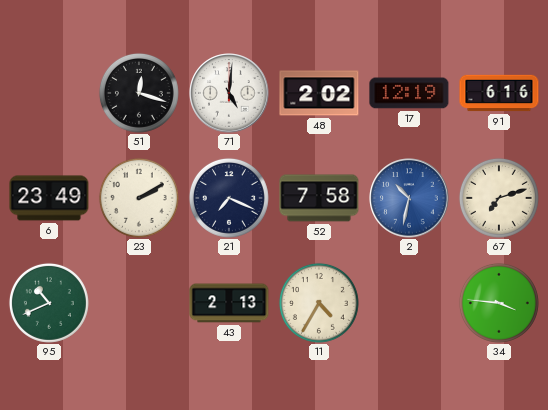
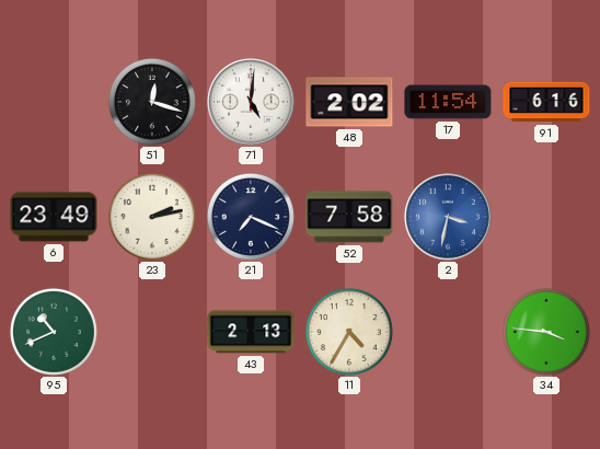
17: 12:19 -> 11:54 (448, 102)
23: 2:10 -> 2:13 (152, 217)
2: 10:32 -> 3:32 (448, 217)
67: 7:12 -> none (499, 198)
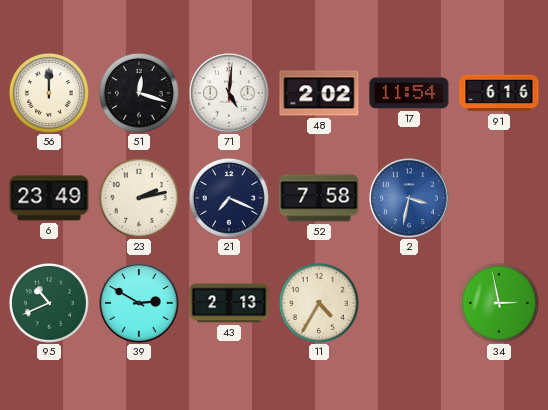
56: none -> 12:00 (49, 93)
39: none -> 2:50 (139, 303)
34: 3:46 -> 2:58 (499, 303)
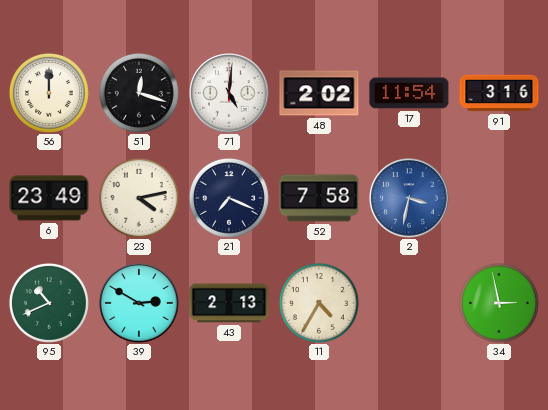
91: 6:16 -> 3:16 (499, 93)
23: 2:13 -> 4:13 (139, 198)
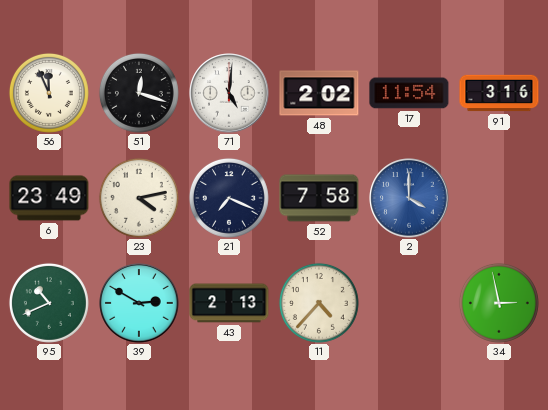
56: 12:00 -> 11:56 (49, 93)
2: 3:32 -> 4:00 (409, 198)
11: 4:35 -> 4:37 (319, 303)
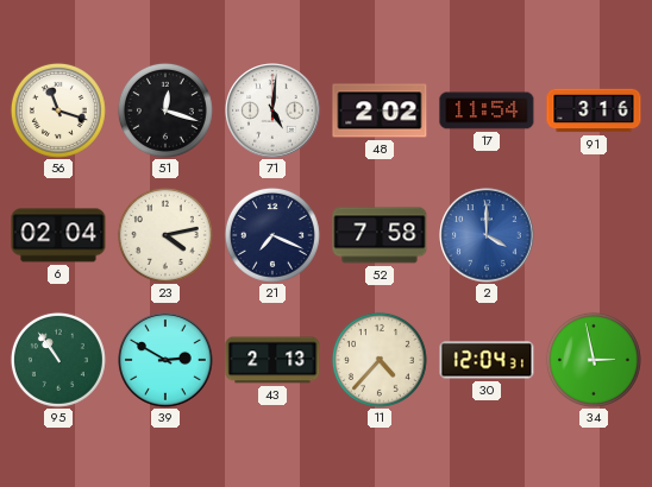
56: 11:56 -> 11:18 (58, 110)
6: 23:49 -> 02:04 (58, 235)
95: 10:41 -> 10:54 (58, 360)
30: none -> 12:04 (487, 360)
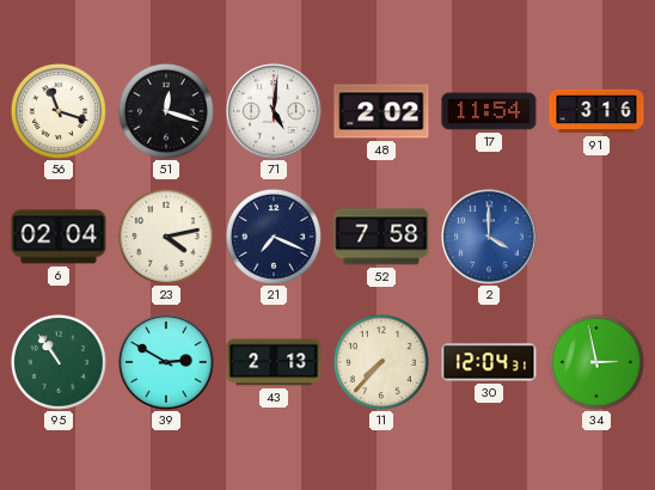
11: 4:37 -> 7:37 (381, 362)
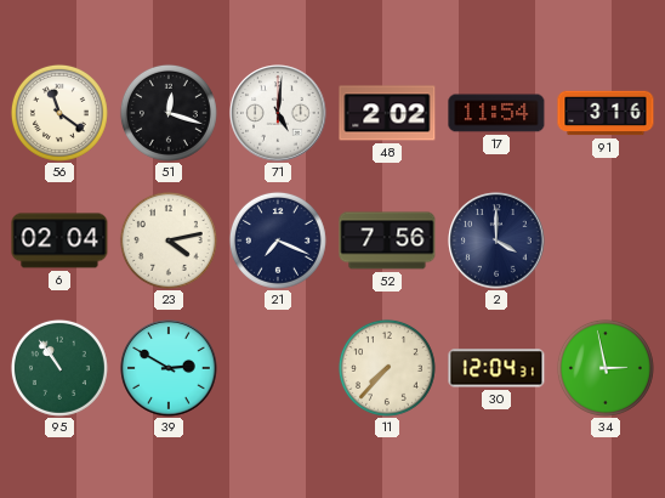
56: 11:18 -> 11:21 (59, 113)
52: 7:58 -> 7:56 (387, 240)
2 dial: blue -> navy (496, 240)
43: 2:13 -> none (274, 362)
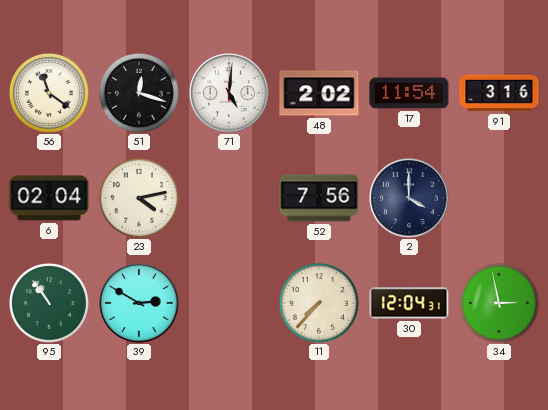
21: 7:19 -> none (278, 240)
